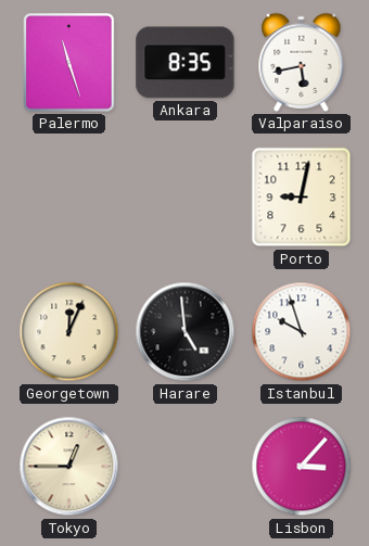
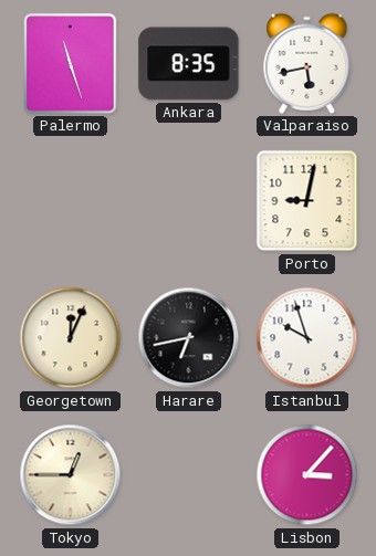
Harare: 4:59 -> 6:43 (189, 338)
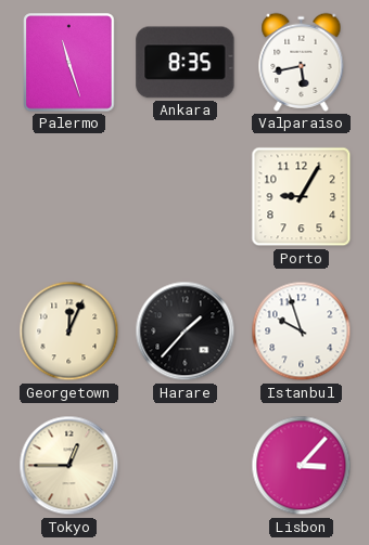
Porto: 9:02 -> 9:05 (302, 197)
Harare: 6:43 -> 1:37 (186, 332)
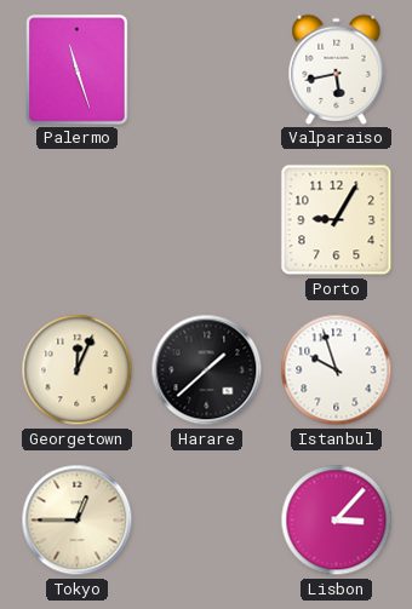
Ankara: 8:35 -> none (186, 63)
Harare: 1:37 -> 1:38 (207, 370)
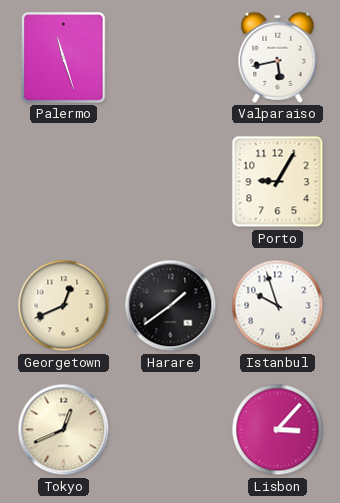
Georgetown: 12:04 -> 12:41 (64, 306)
Harare: 1:38 -> 1:39 (171, 306)
Tokyo: 12:45 -> 12:41 (64, 430)
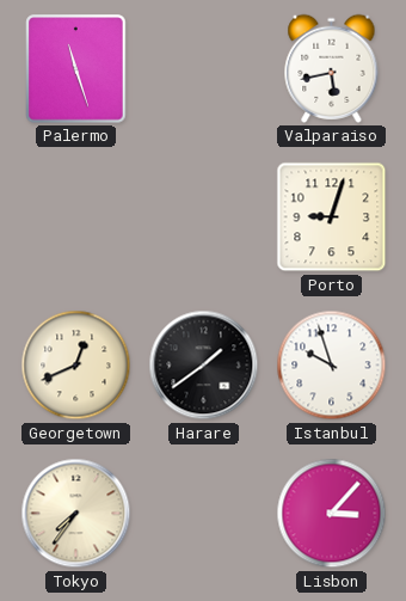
Porto: 9:05 -> 9:03 (332, 217)
Tokyo: 12:41 -> 7:36 (76, 514)
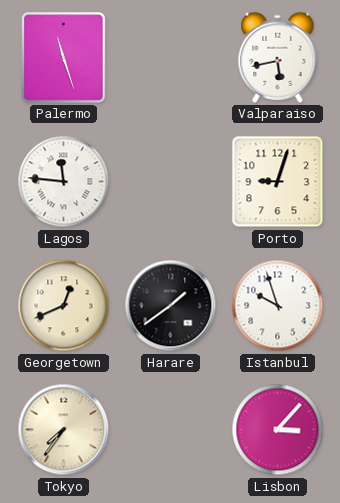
Lagos: none -> 11:46 (64, 182)
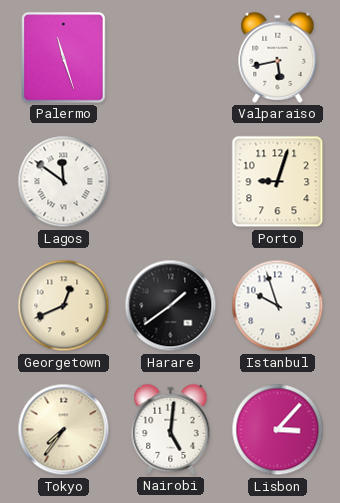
Lagos: 11:46 -> 11:51 (64, 182)
Nairobi: none -> 5:01 (171, 429)
